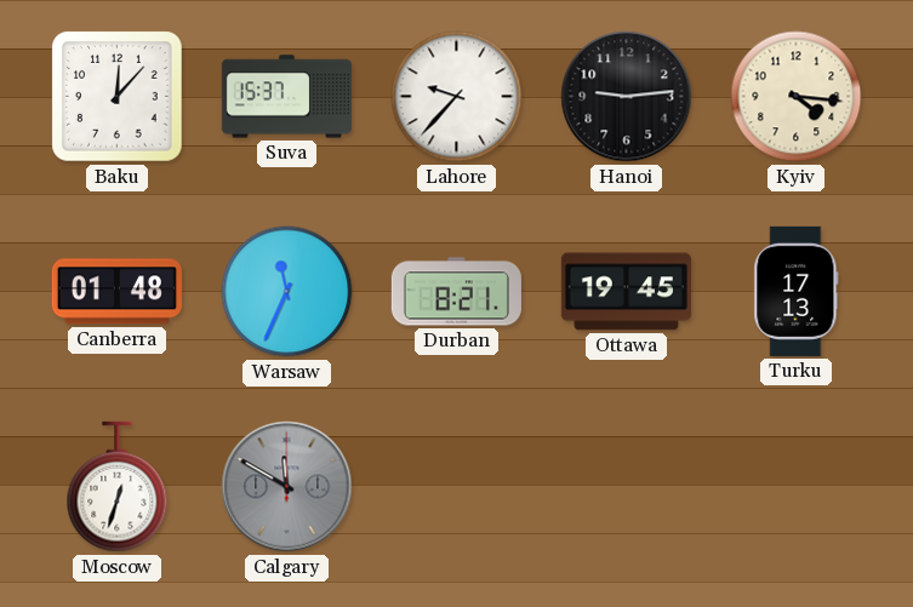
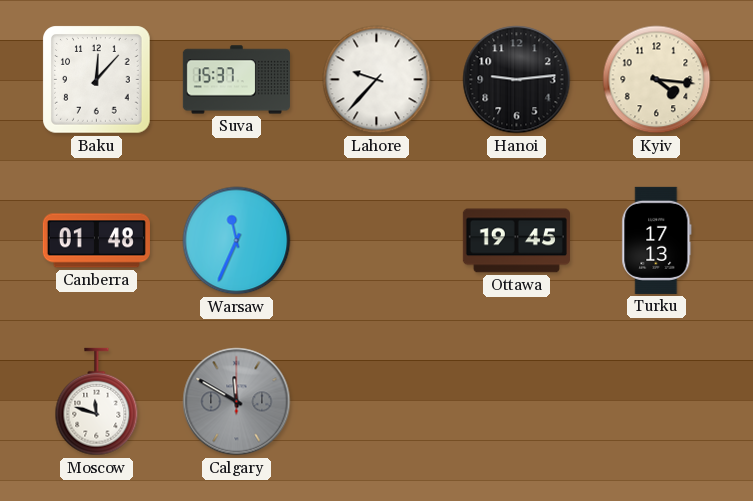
Durban: 8:21 -> none (456, 292)
Moscow: 12:33 -> 11:48 (97, 402)
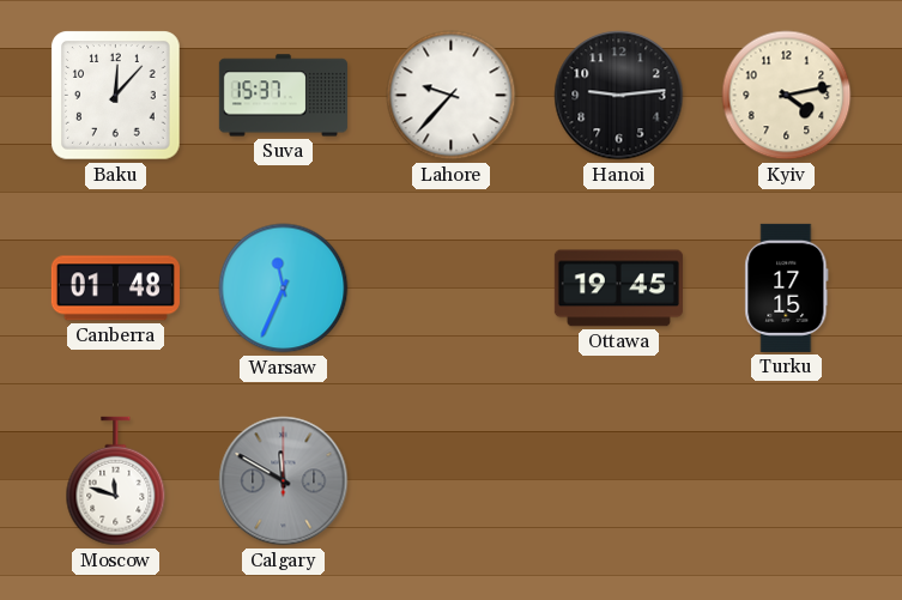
Kyiv: 4:16 -> 4:13 (787, 96)
Turku: 17:13 -> 17:15 (787, 287)
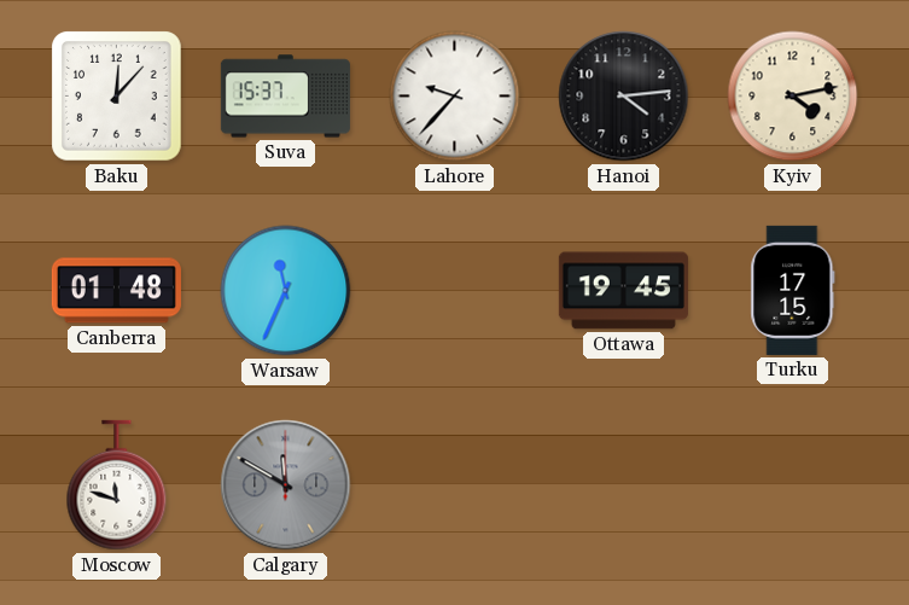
Hanoi: 9:14 -> 4:14 (624, 97)
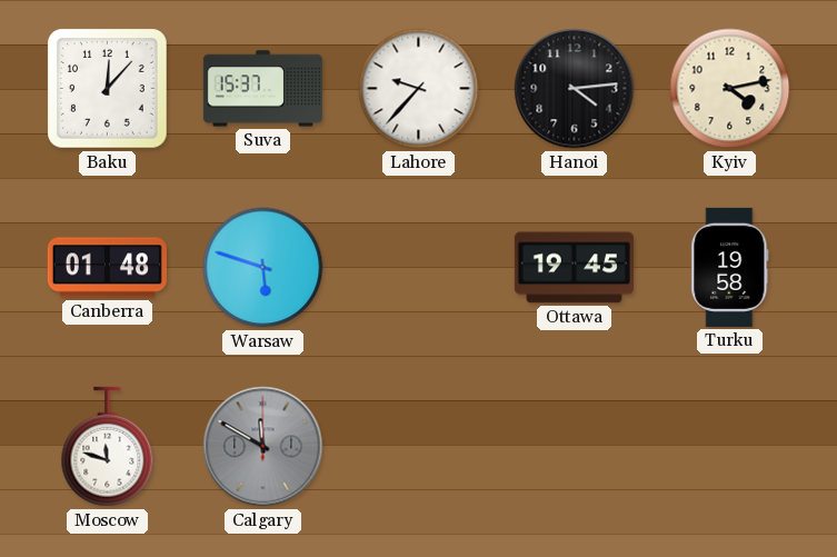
Warsaw: 11:34 -> 5:48 (263, 268)
Turku: 17:15 -> 19:58 (730, 267)
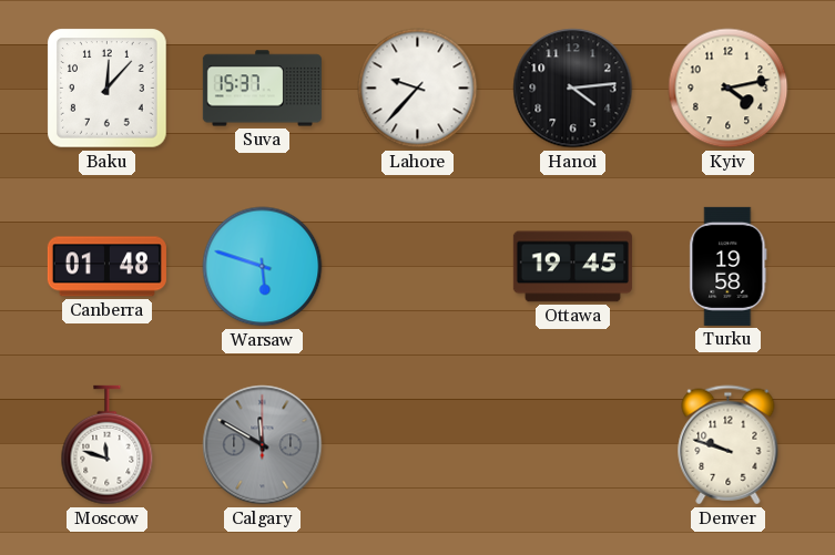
Denver: none -> 9:48 (729, 445)
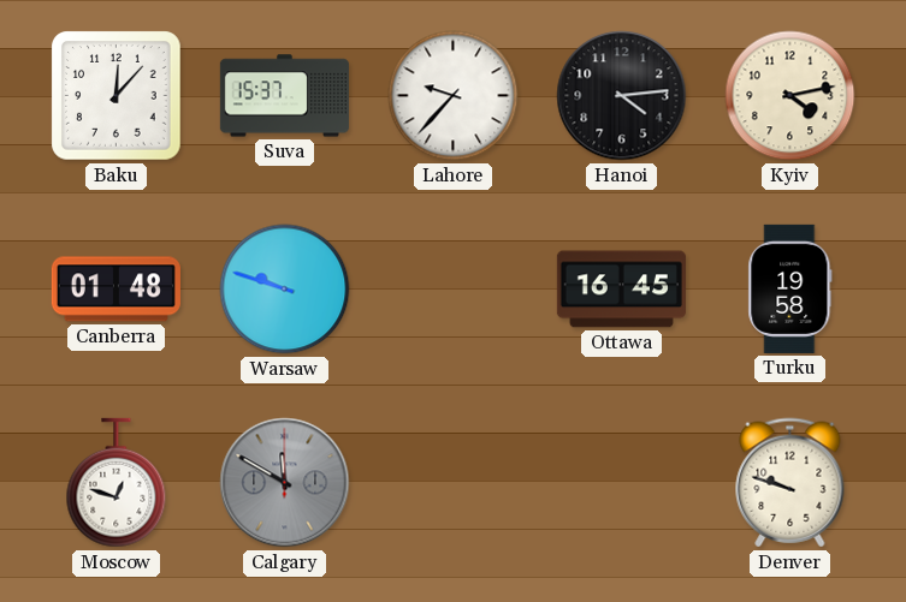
Warsaw: 5:48 -> 9:48 (285, 290)
Ottawa: 19:45 -> 16:45 (621, 290)
Moscow: 11:48 -> 12:48 (117, 483)
